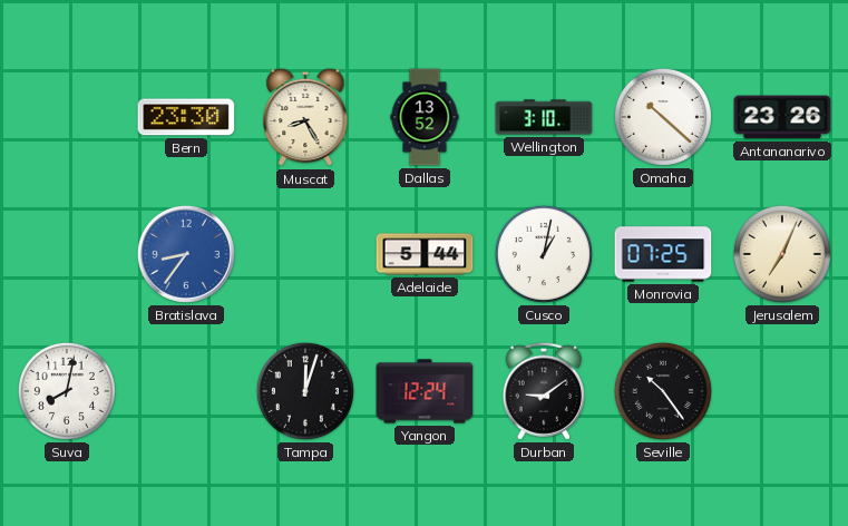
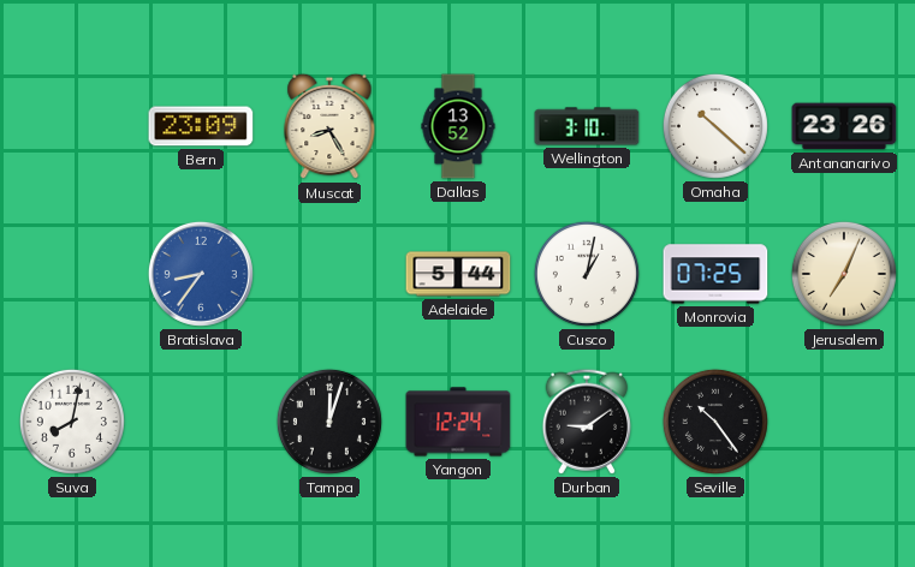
Bern: 23:30 -> 23:09 (201, 126)
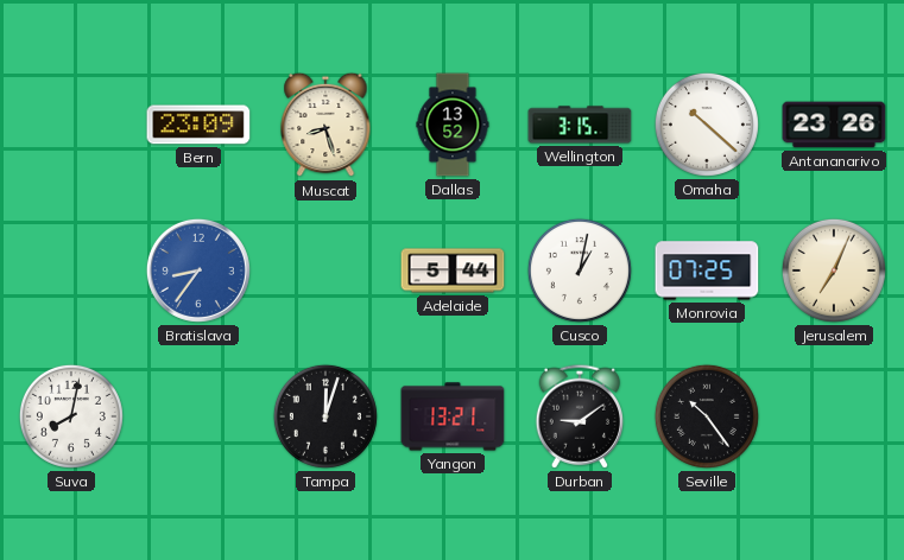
Muscat: 8:25 -> 8:27 (325, 125)
Wellington: 3:10 -> 3:15 (580, 125)
Yangon: 12:24 -> 13:21 (453, 416)
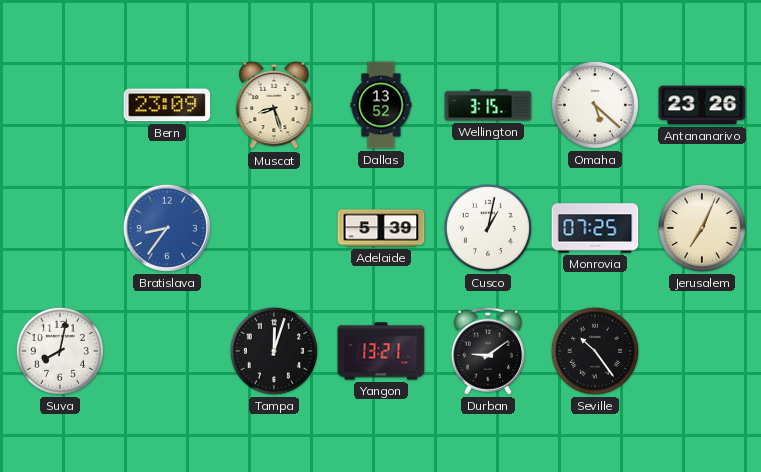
Omaha: 10:22 -> 5:22 (595, 105)
Adelaide: 5:44 -> 5:39 (381, 228)
